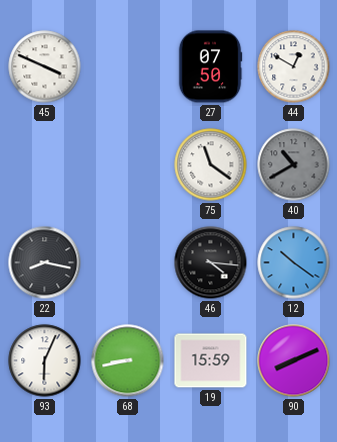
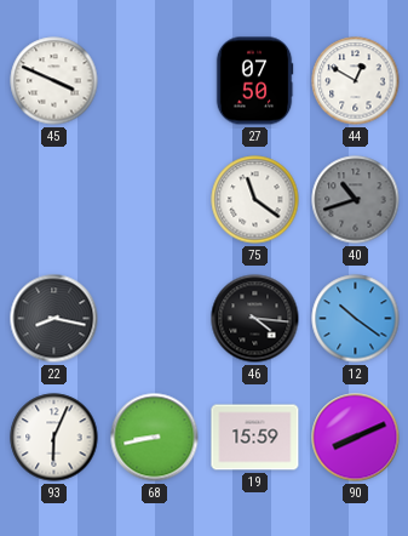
40: 10:40 -> 10:42 (356, 200)
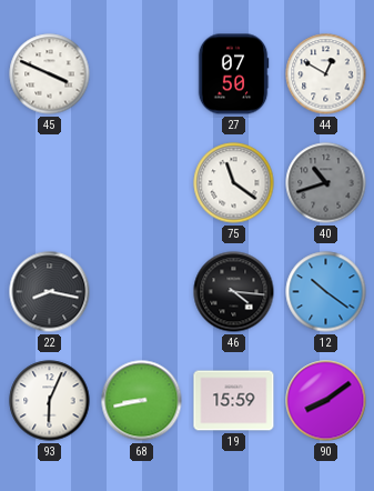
90: 8:11 -> 8:09 (326, 401)
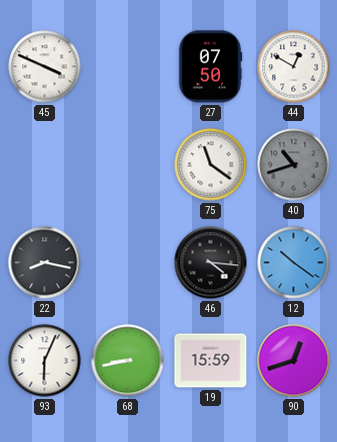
90: 8:09 -> 12:42 (294, 361)
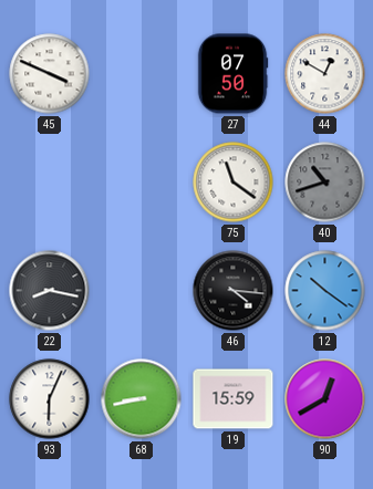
90: 12:42 -> 12:40 (325, 399)
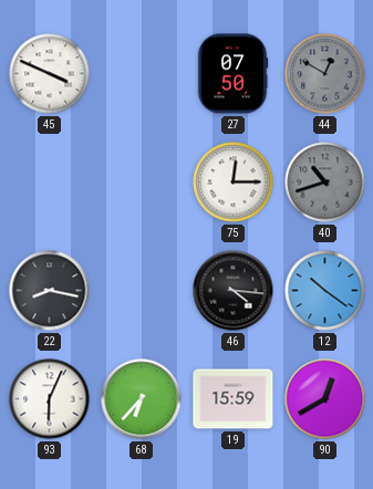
44 dial: white -> grey (325, 74)
75: 11:21 -> 12:15 (234, 183)
68: 8:43 -> 6:37 (142, 399)
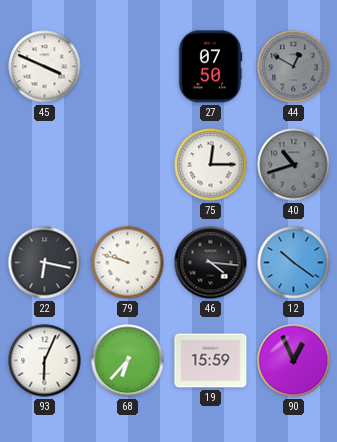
22: 8:17 -> 6:17 (45, 263)
79: none -> 9:48 (128, 263)
90: 12:40 -> 12:56 (294, 361)
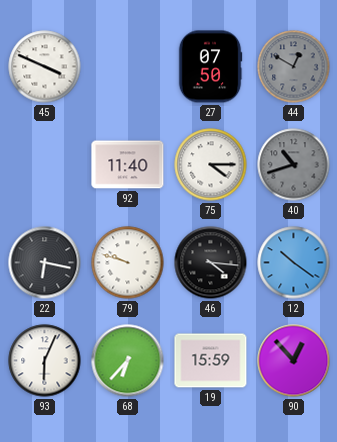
92: none -> 11:40 (128, 165)
75: 12:15 -> 4:15 (211, 165)
90: 12:56 -> 12:53 (294, 361)
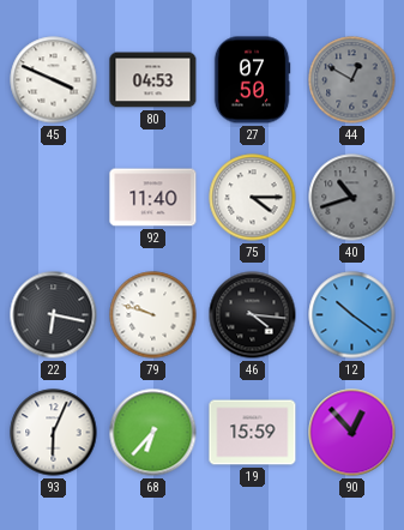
80: none -> 04:53 (153, 80)
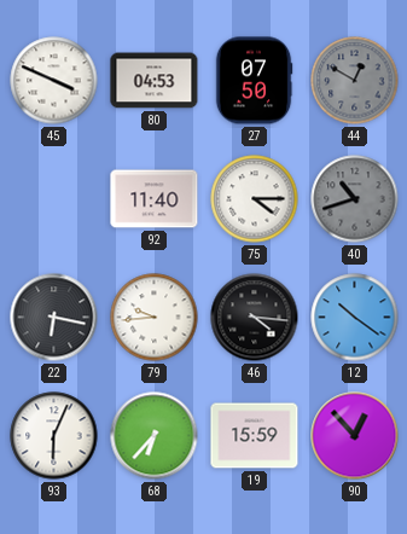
79: 9:48 -> 9:44 (155, 318)
